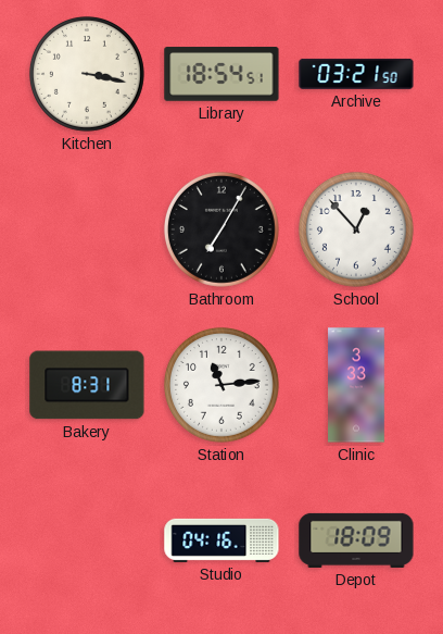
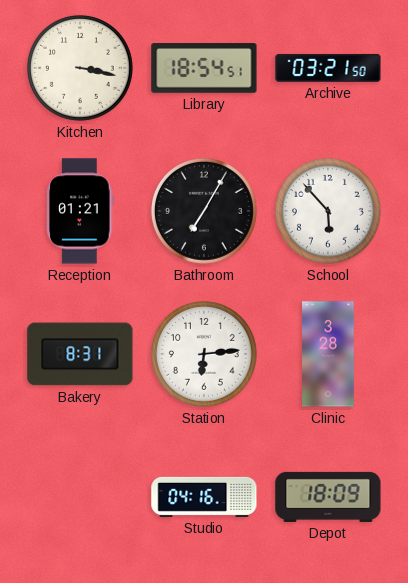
Reception: none -> 01:21 (80, 211)
School: 12:53 -> 5:53 (328, 211)
Station: 11:14 -> 6:14 (204, 354)
Clinic: 3:33 -> 3:28 (328, 354)
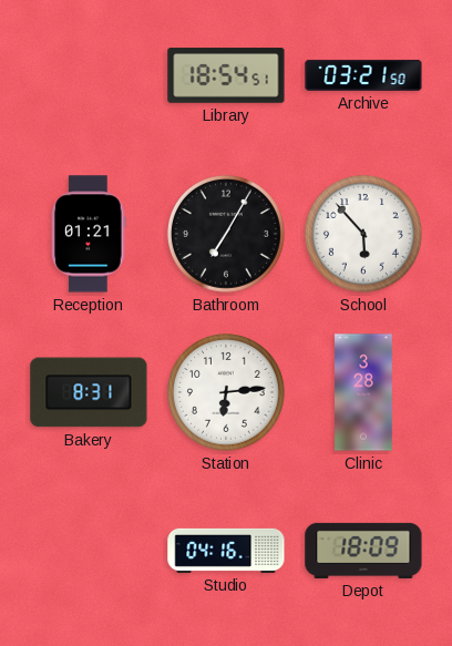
Kitchen: 3:17 -> none (80, 68)
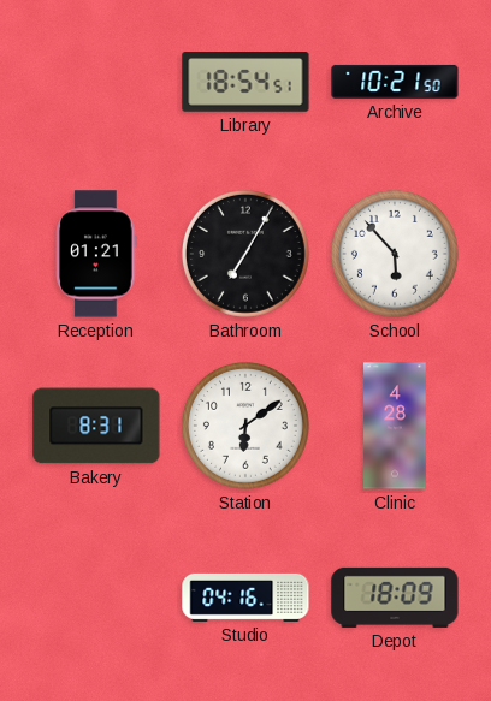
Archive: 03:21 -> 10:21 (395, 82)
Station: 6:14 -> 6:09 (245, 426)
Clinic: 3:28 -> 4:28 (395, 426)
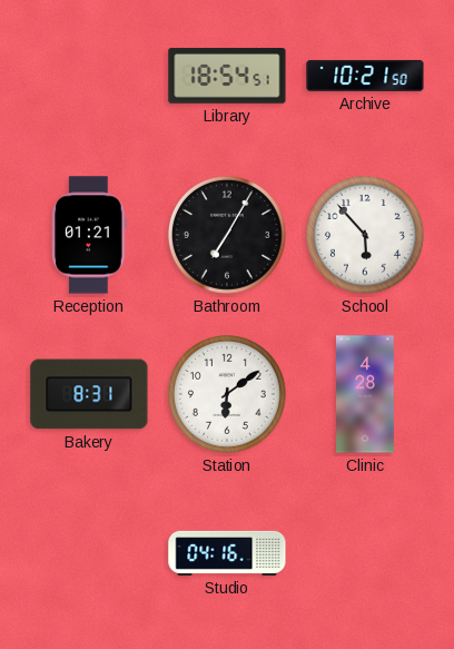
Depot: 18:09 -> none (395, 598)
